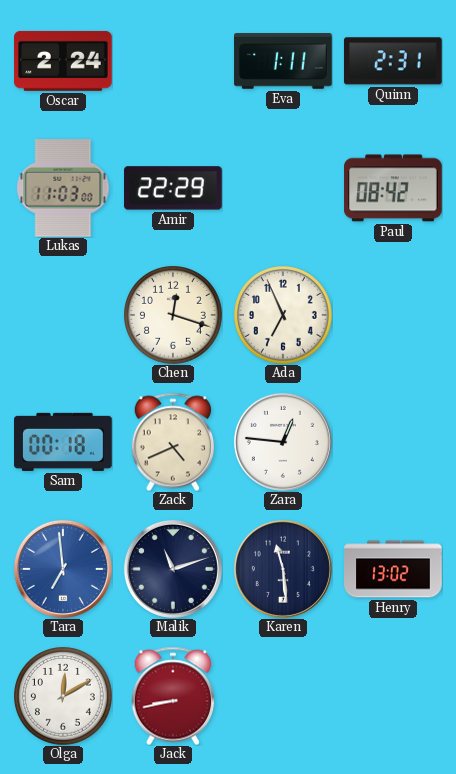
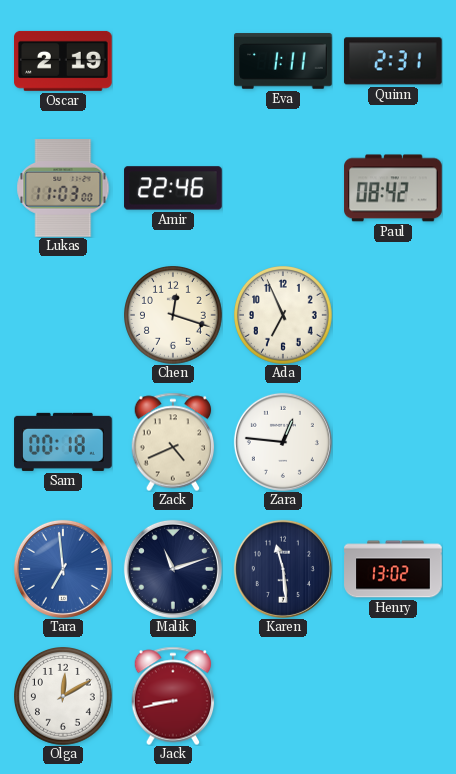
Oscar: 2:24 -> 2:19 (64, 61)
Amir: 22:29 -> 22:46 (173, 188)
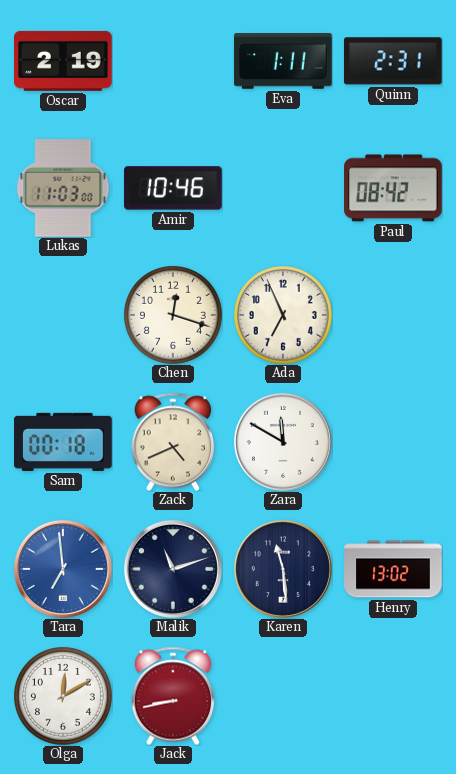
Amir: 22:46 -> 10:46 (173, 188)
Zara: 12:46 -> 11:50 (283, 442)
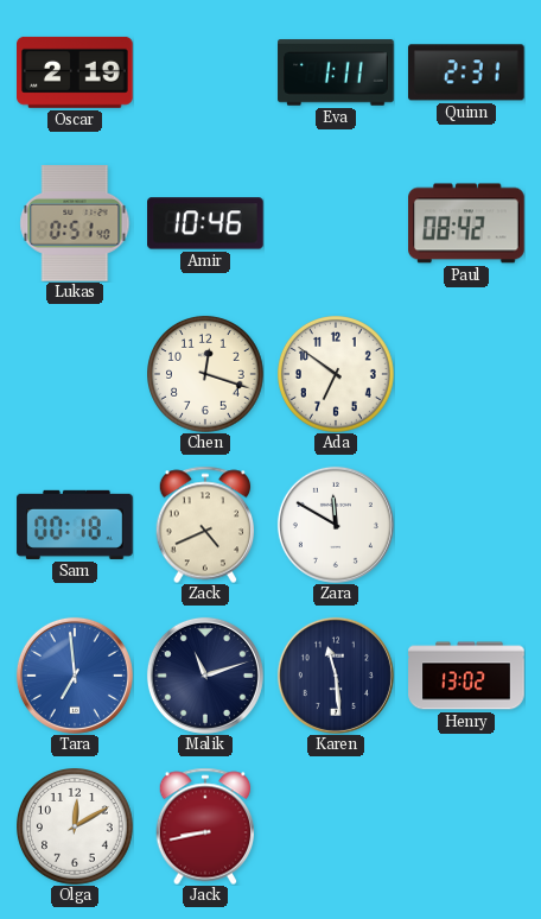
Lukas: 11:03 -> 0:51 (75, 223)
Ada: 6:56 -> 6:51 (337, 375)
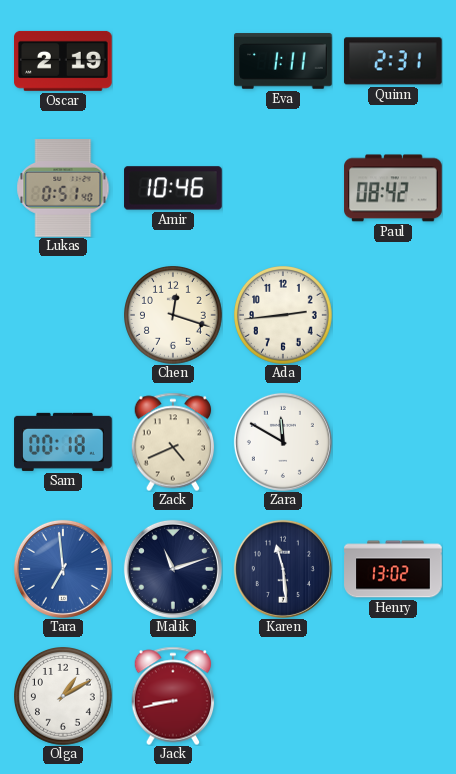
Ada: 6:51 -> 2:44 (284, 316)
Olga: 12:10 -> 1:10 (64, 697)
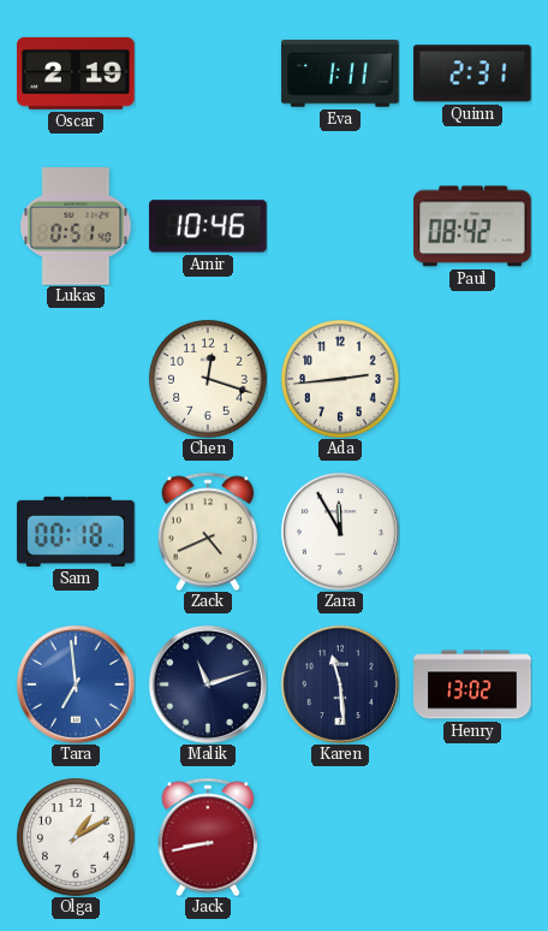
Zara: 11:50 -> 11:55 (340, 532)
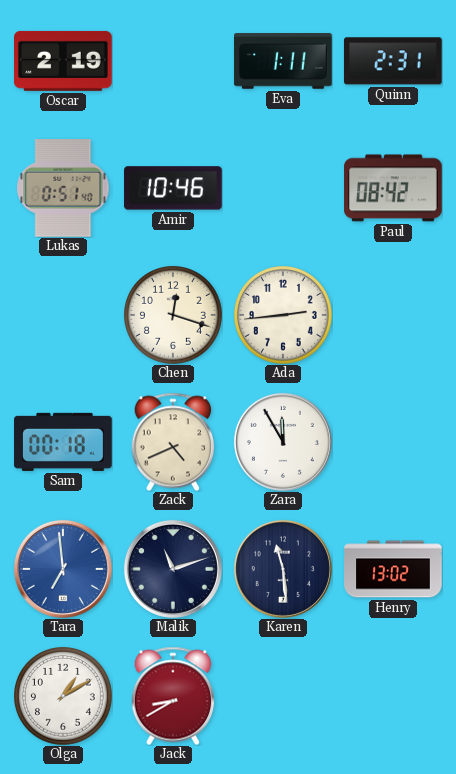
Jack: 8:43 -> 8:40 (173, 696)
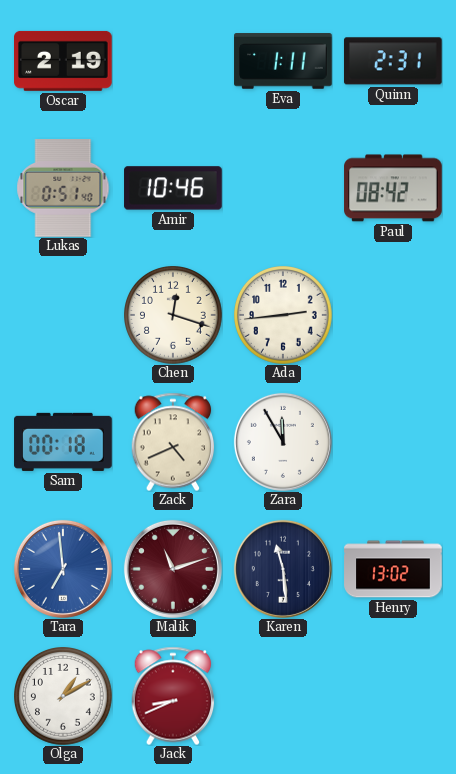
Malik dial: navy -> burgundy (173, 569)
Jack: 8:40 -> 8:41 (173, 696)
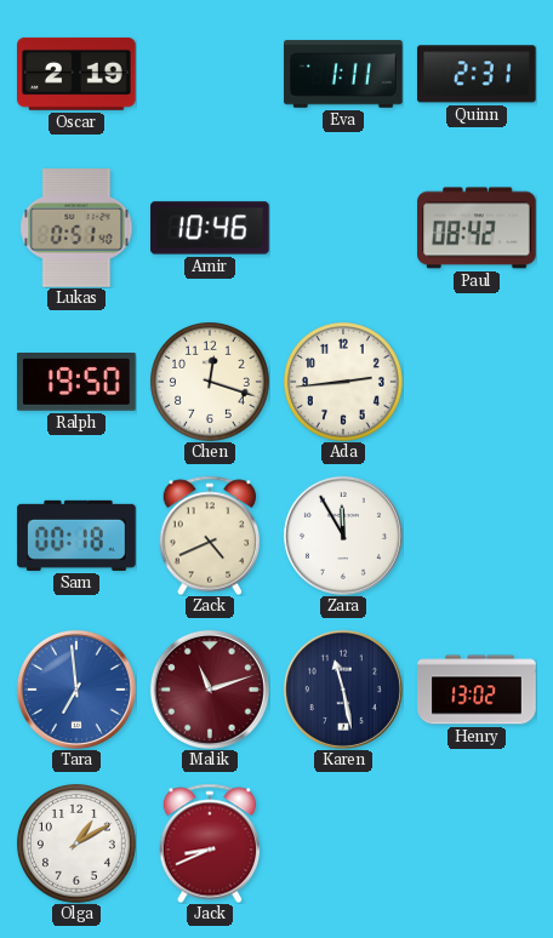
Ralph: none -> 19:50 (76, 383)
Karen: 11:29 -> 11:28 (343, 690)
